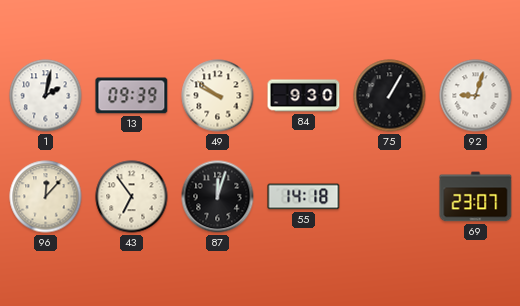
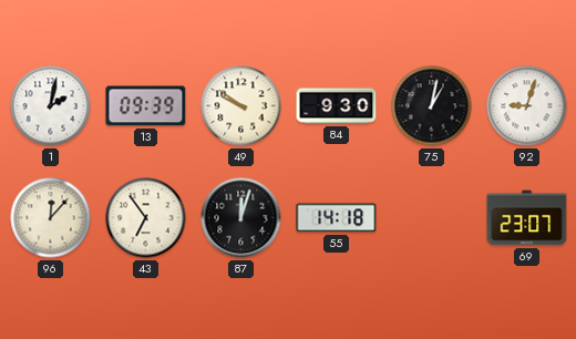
75: 1:05 -> 1:02 (432, 106)
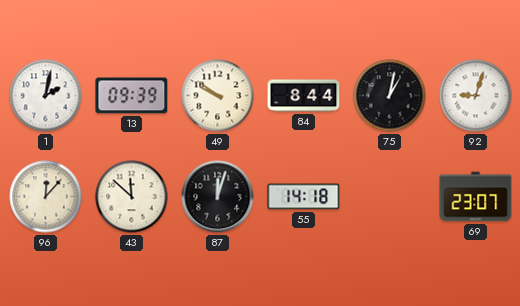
84: 9:30 -> 8:44 (304, 96)
43: 6:54 -> 11:52 (132, 197)
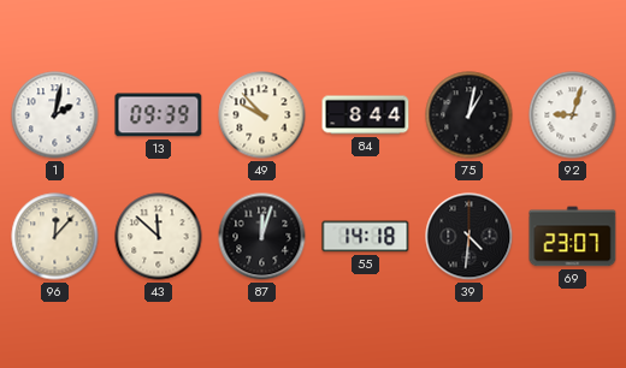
49: 9:51 -> 9:53 (262, 115)
39: none -> 4:31 (469, 237)
